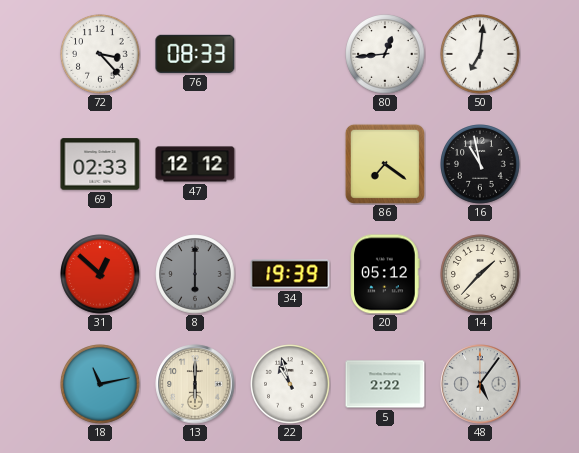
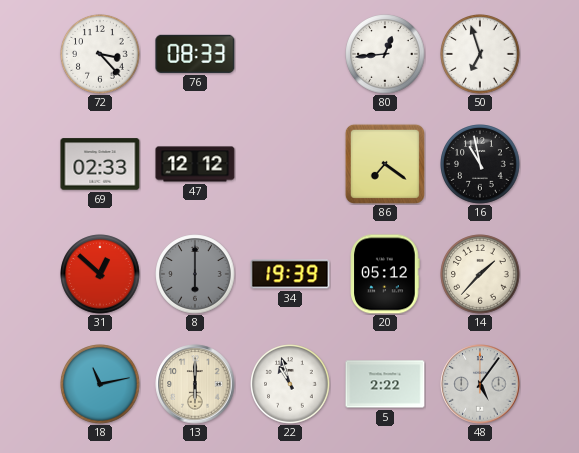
50: 7:01 -> 6:57 (480, 54)
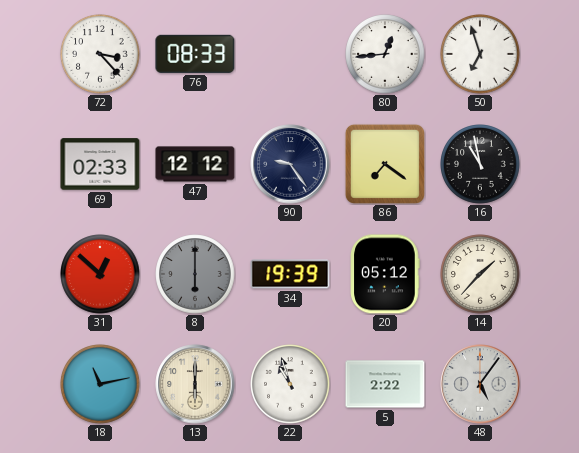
90: none -> 9:24 (290, 164)
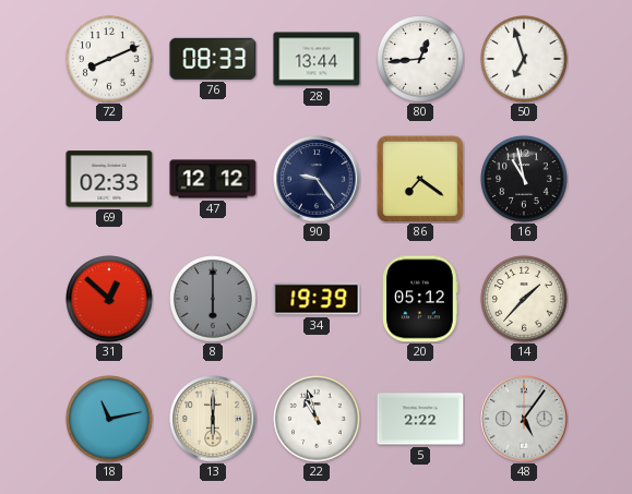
72: 3:23 -> 8:11 (109, 59)
28: none -> 13:44 (317, 59)
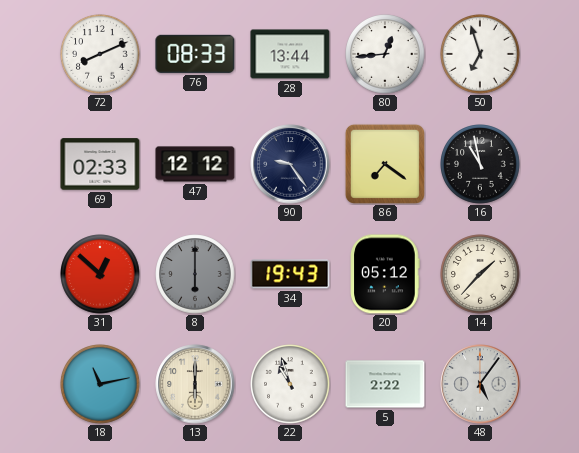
34: 19:39 -> 19:43 (290, 274)
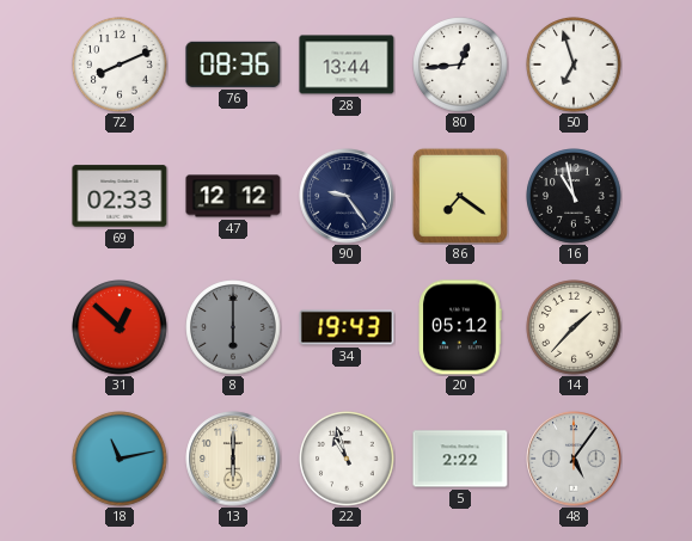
76: 08:33 -> 08:36 (233, 64)
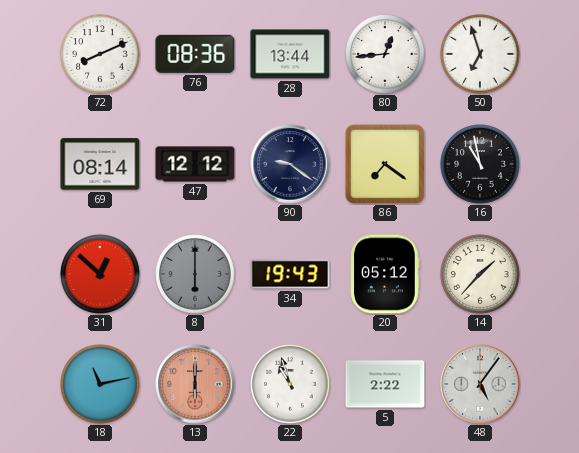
69: 02:33 -> 08:14 (100, 164)
90: 9:24 -> 9:21 (290, 164)
13 dial: cream -> salmon (195, 384)
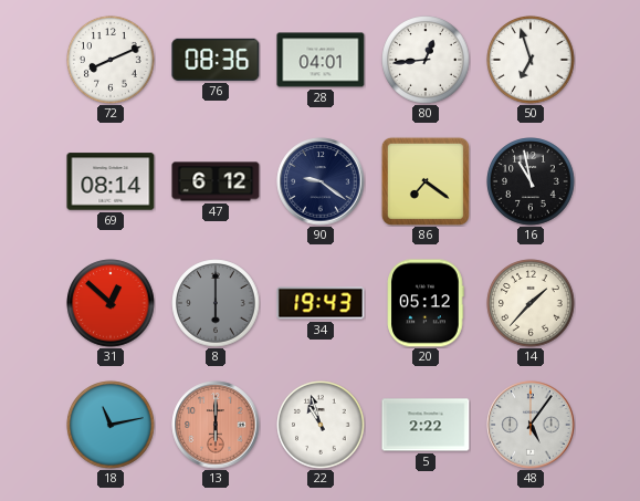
28: 13:44 -> 04:01 (321, 60)
47: 12:12 -> 6:12 (216, 181)
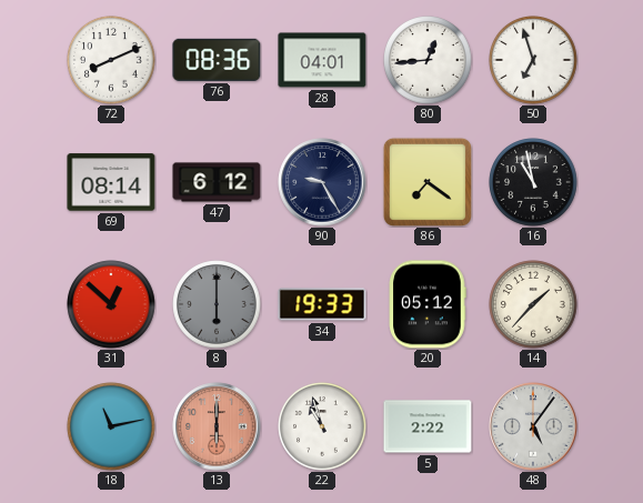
90: 9:21 -> 9:25 (322, 182)
34: 19:43 -> 19:33 (322, 304)
